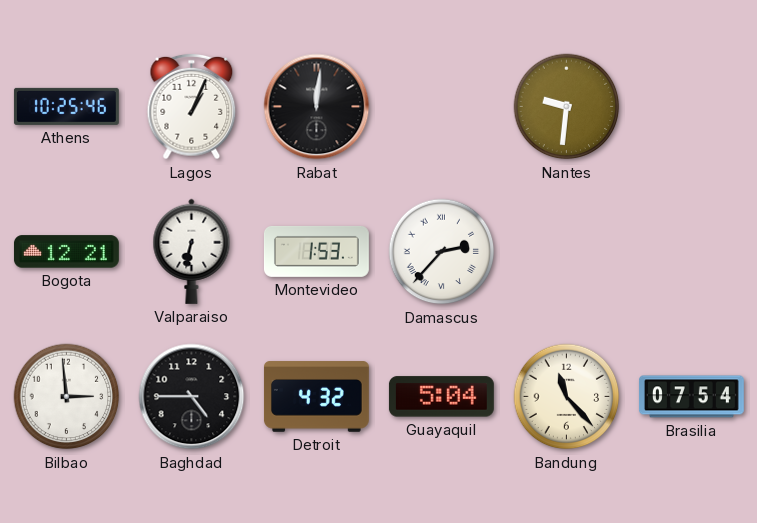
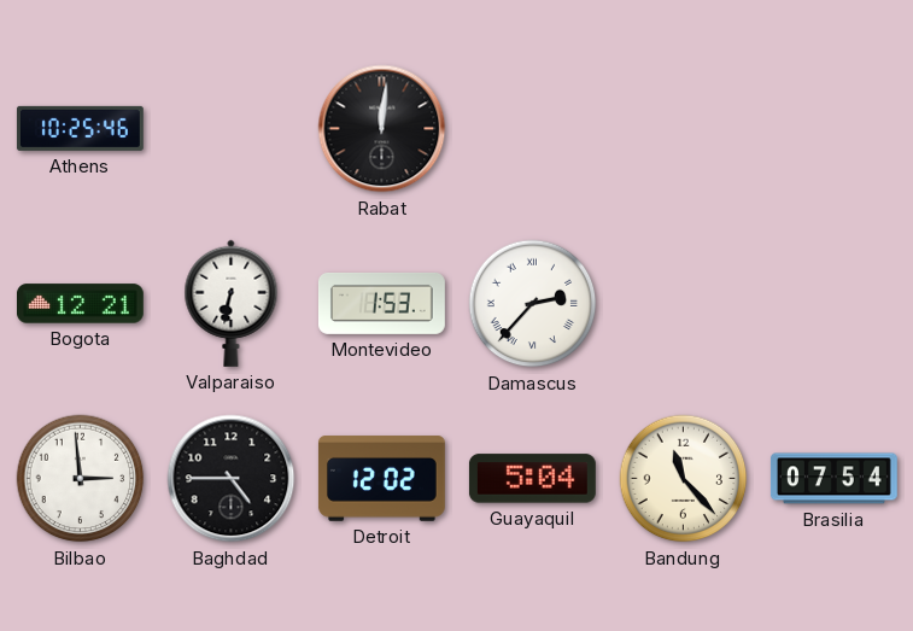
Lagos: 1:04 -> none (192, 107)
Nantes: 9:31 -> none (567, 107)
Detroit: 4:32 -> 12:02 (381, 479)
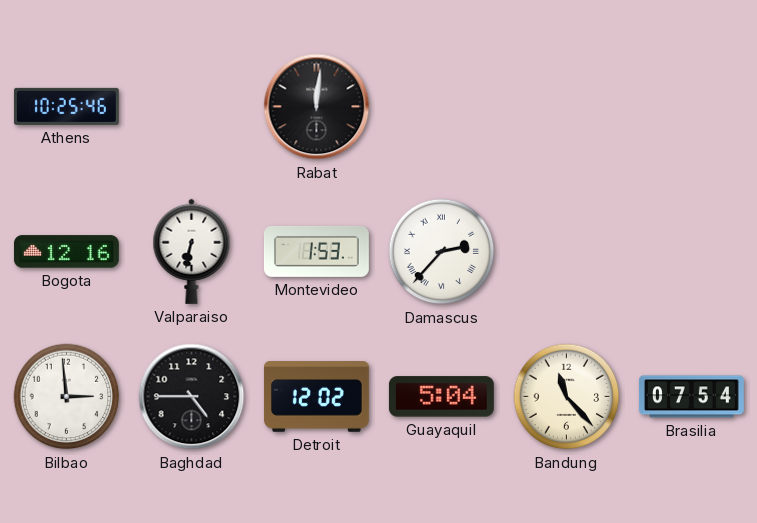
Bogota: 12:21 -> 12:16 (66, 252)
